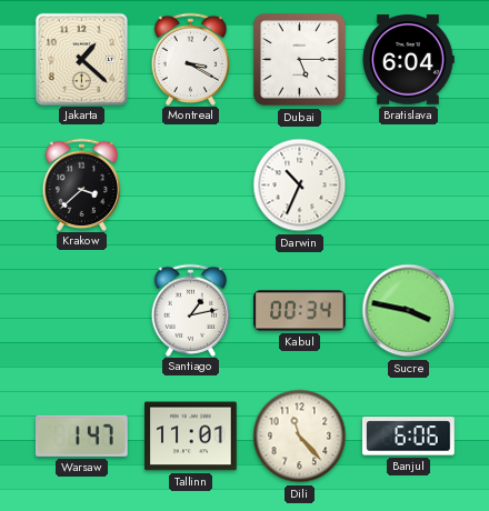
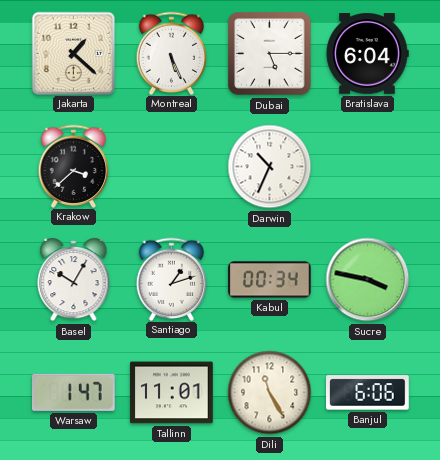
Montreal: 3:20 -> 5:26 (172, 53)
Basel: none -> 10:05 (74, 280)
Santiago: 1:13 -> 1:12 (172, 279)
Dili: 11:23 -> 11:25 (270, 393)
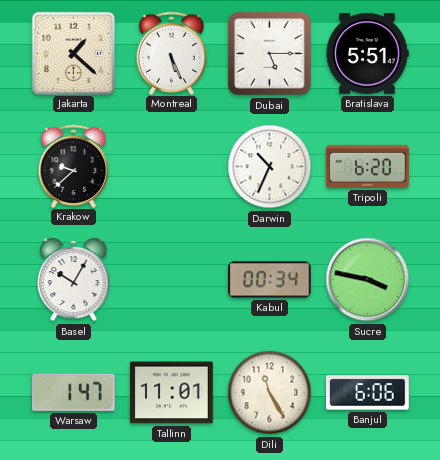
Bratislava: 6:04 -> 5:51 (367, 54)
Krakow: 3:38 -> 9:38 (74, 166)
Tripoli: none -> 6:20 (368, 166)
Santiago: 1:12 -> none (172, 279)
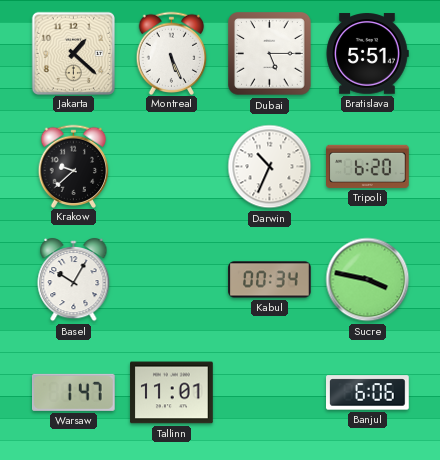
Dili: 11:25 -> none (270, 393)
